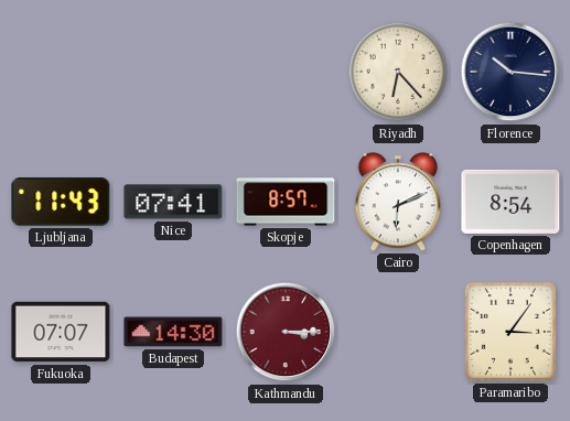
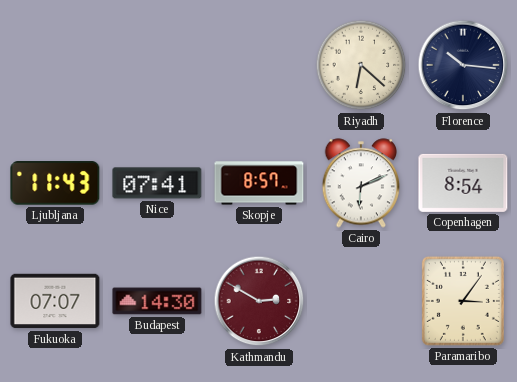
Riyadh: 6:23 -> 6:22 (361, 65)
Kathmandu: 3:15 -> 2:50 (259, 301)
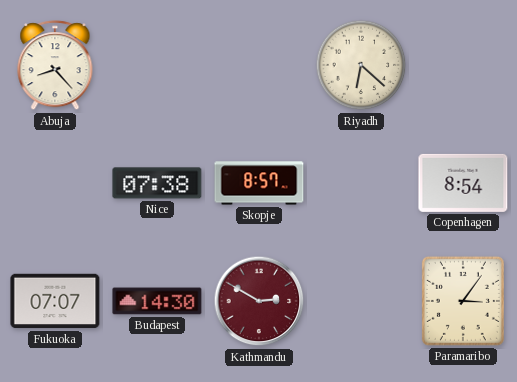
Abuja: none -> 8:23 (55, 66)
Florence: 10:16 -> none (463, 65)
Ljubljana: 11:43 -> none (55, 183)
Nice: 07:41 -> 07:38 (157, 183)
Cairo: 6:11 -> none (361, 183)
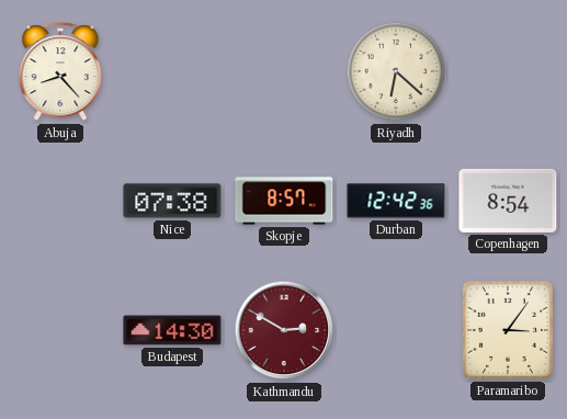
Durban: none -> 12:42 (396, 201)
Fukuoka: 07:07 -> none (55, 301)
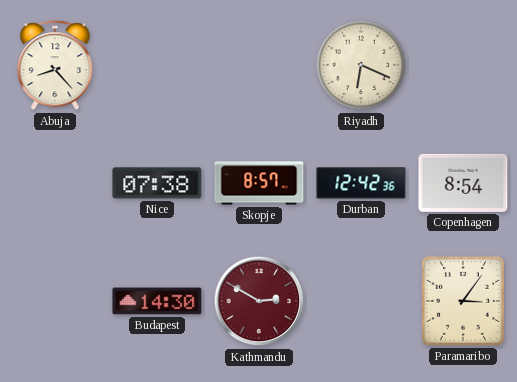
Riyadh: 6:22 -> 6:19 (361, 65)
